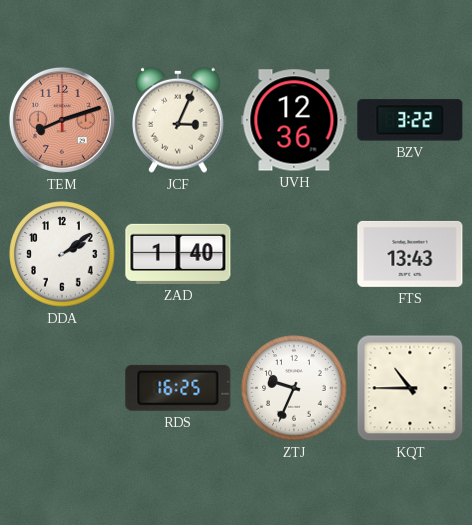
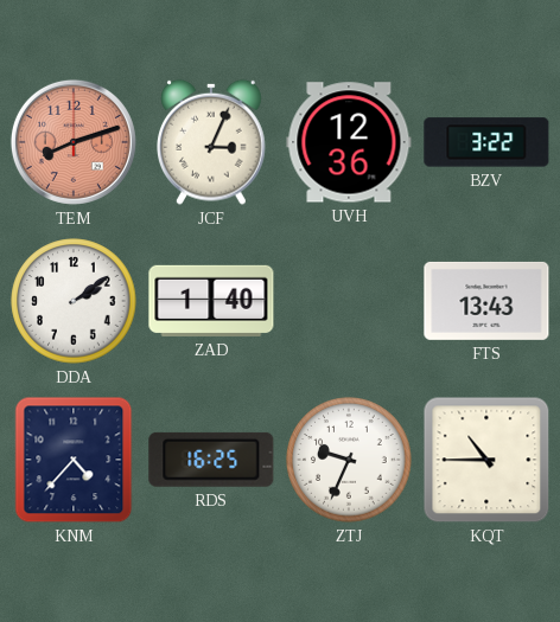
KNM: none -> 4:37 (74, 460)
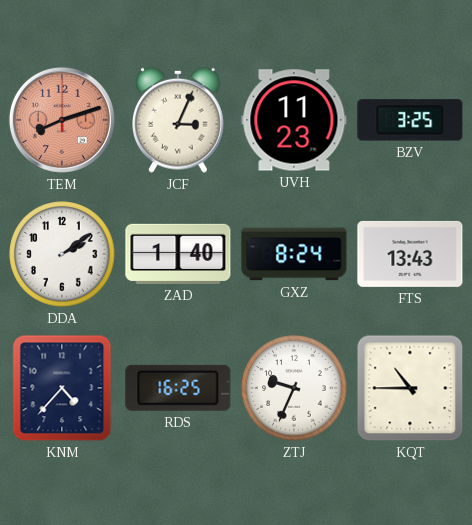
UVH: 12:36 -> 11:23 (294, 120)
BZV: 3:22 -> 3:25 (410, 120)
GXZ: none -> 8:24 (294, 254)
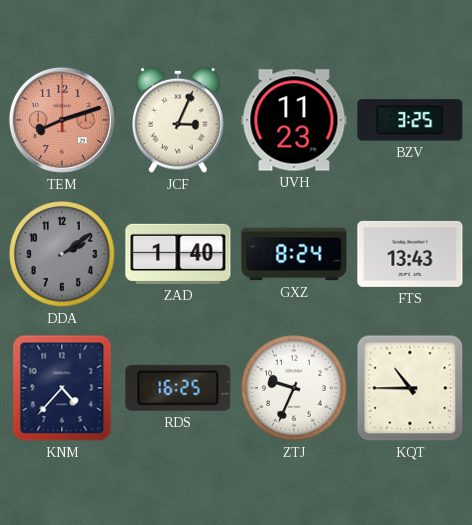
DDA dial: white -> grey (62, 254)
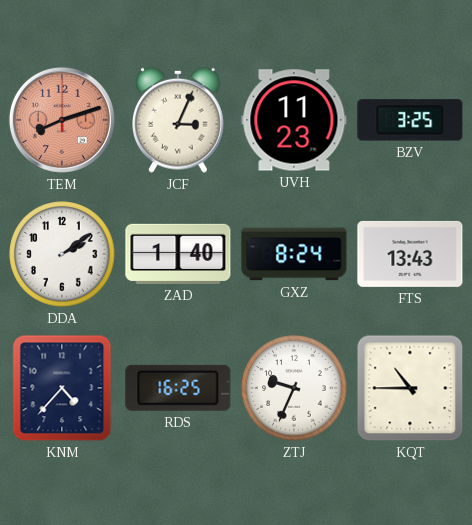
DDA dial: grey -> white (62, 254)
